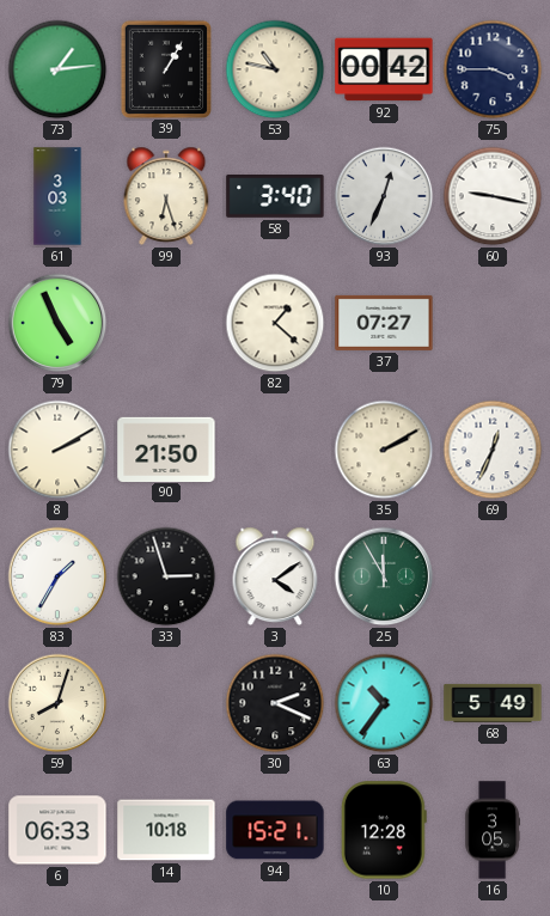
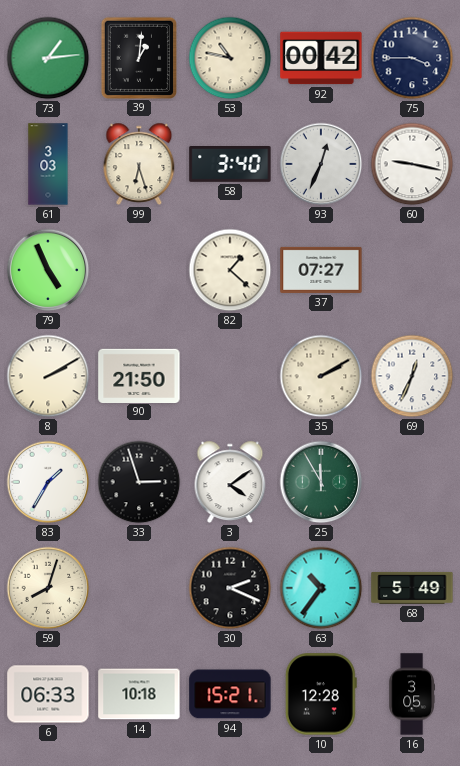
39: 1:05 -> 1:01 (138, 57)
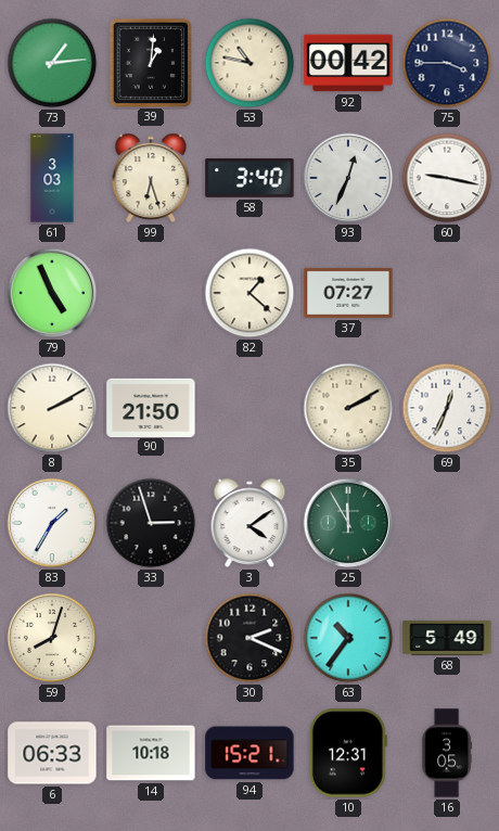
10: 12:28 -> 12:31 (348, 753)
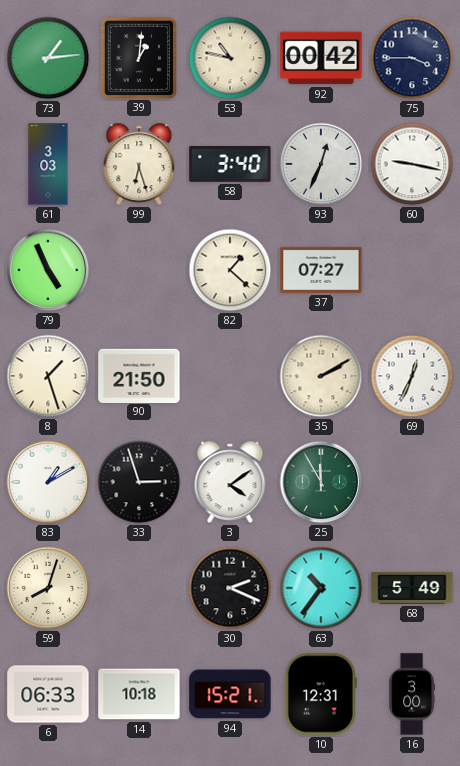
8: 2:10 -> 1:27 (48, 376)
83: 1:35 -> 1:10 (48, 482)
16: 3:05 -> 3:00 (411, 694)
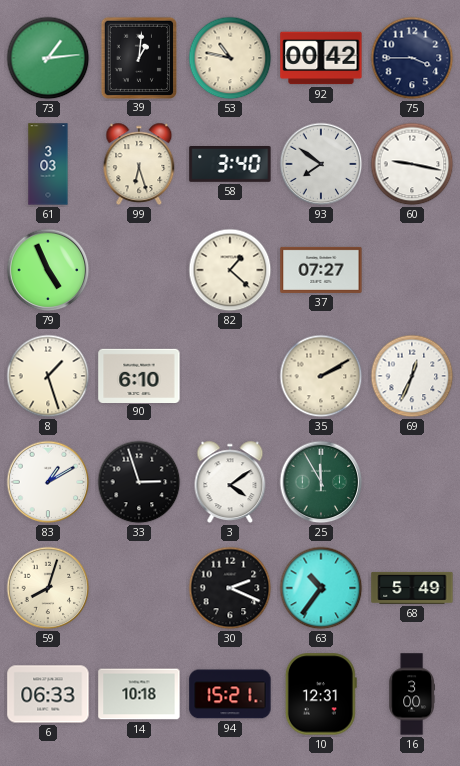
93: 12:34 -> 7:51 (321, 164)
90: 21:50 -> 6:10 (139, 375)
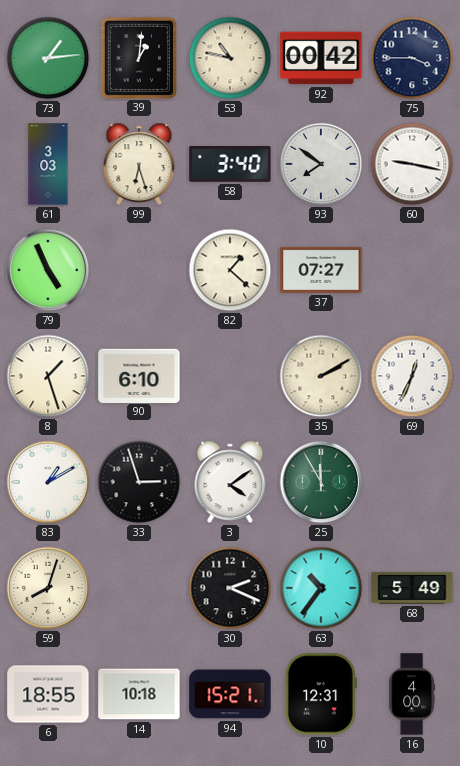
6: 06:33 -> 18:55 (48, 694)
16: 3:00 -> 4:00 (411, 694)
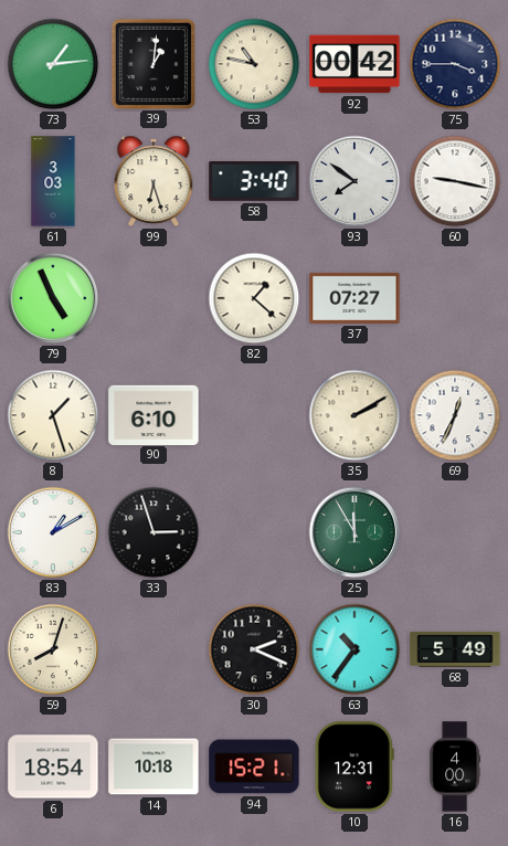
3: 4:09 -> none (230, 482)
6: 18:55 -> 18:54 (53, 766)
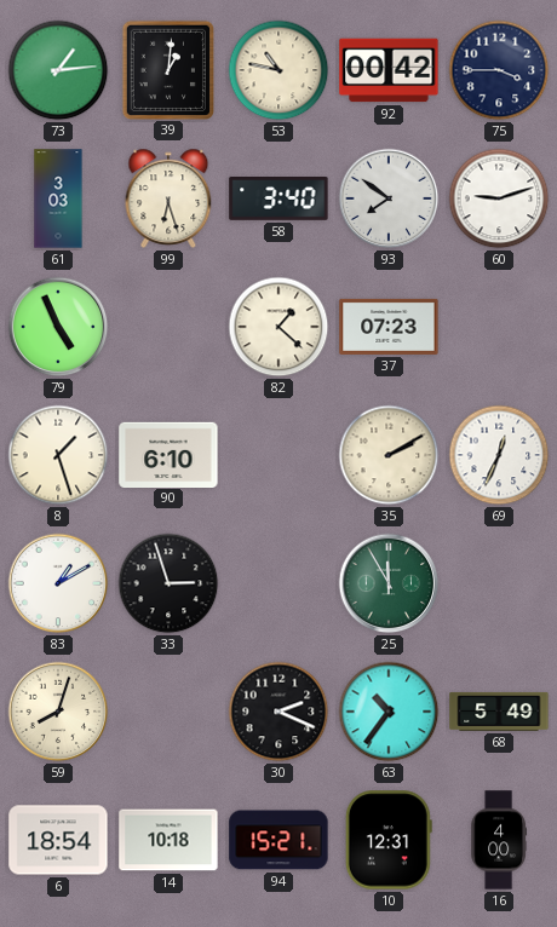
60: 9:17 -> 9:12 (499, 198)
37: 07:27 -> 07:23 (389, 327)
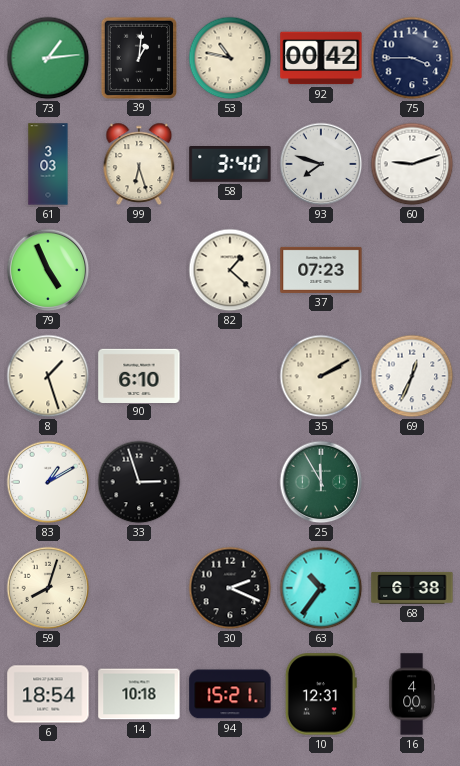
93: 7:51 -> 7:48 (321, 164)
68: 5:49 -> 6:38 (412, 588)
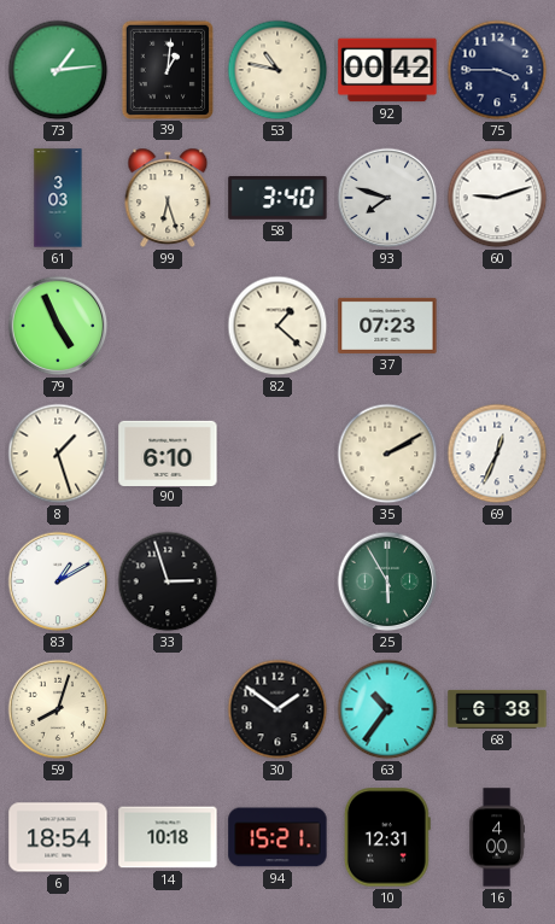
25: 11:55 -> 5:55 (387, 581)
30: 2:19 -> 1:51 (277, 709)
